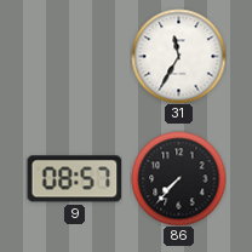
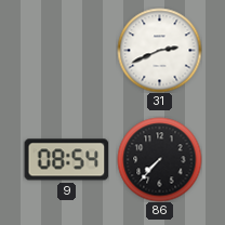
31: 11:35 -> 2:41 (159, 50)
9: 08:57 -> 08:54 (66, 160)
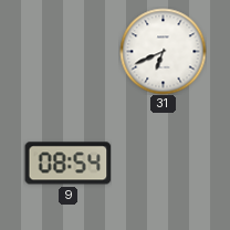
31: 2:41 -> 6:41 (163, 51)
86: 7:37 -> none (159, 159)
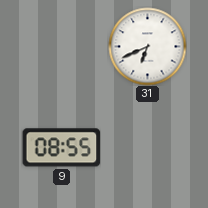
9: 08:54 -> 08:55 (61, 148)
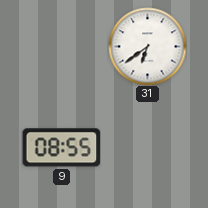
31: 6:41 -> 6:39 (147, 46)
